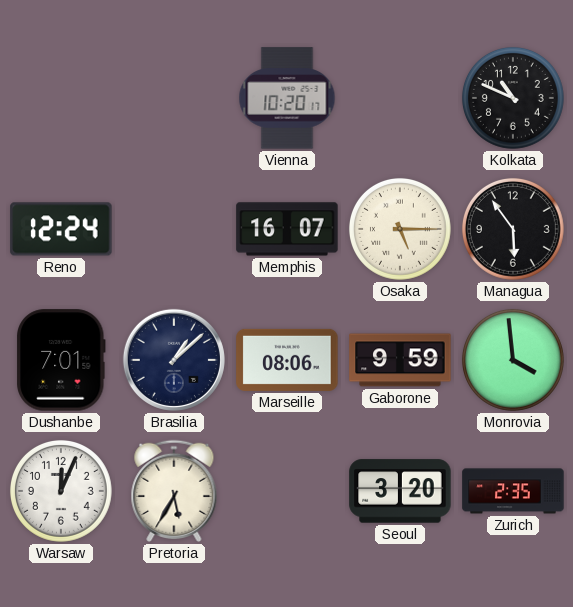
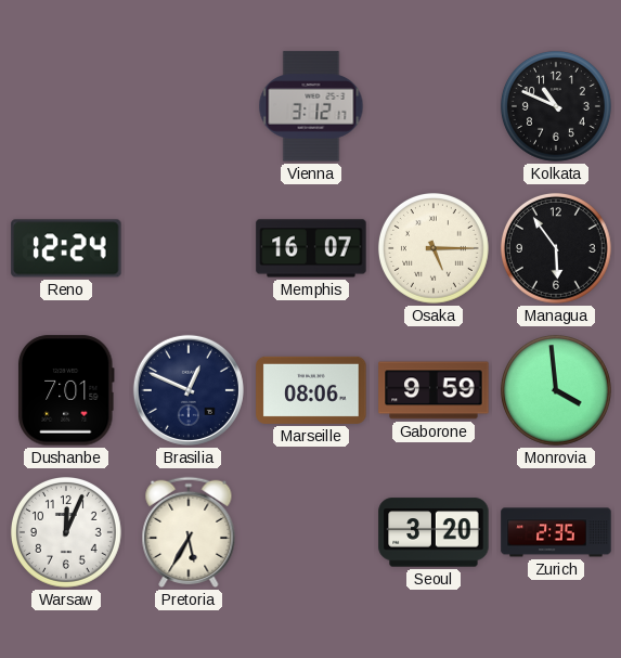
Vienna: 10:20 -> 3:12 (311, 106)
Brasilia: 1:08 -> 12:49 (189, 390)
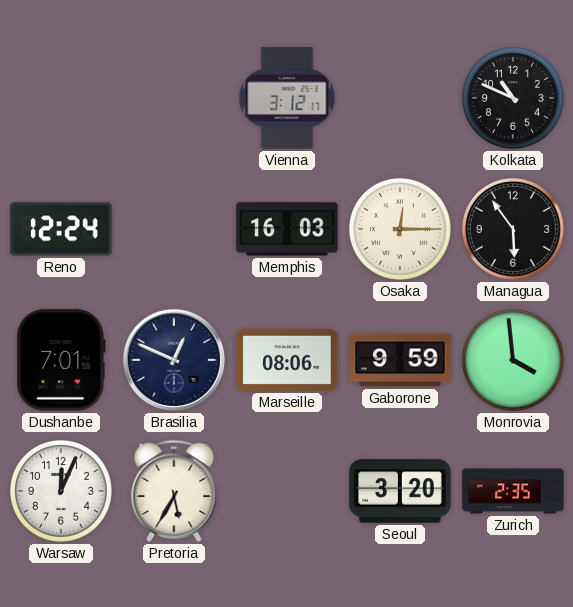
Memphis: 16:07 -> 16:03 (287, 229)
Osaka: 5:15 -> 12:15 (400, 229)
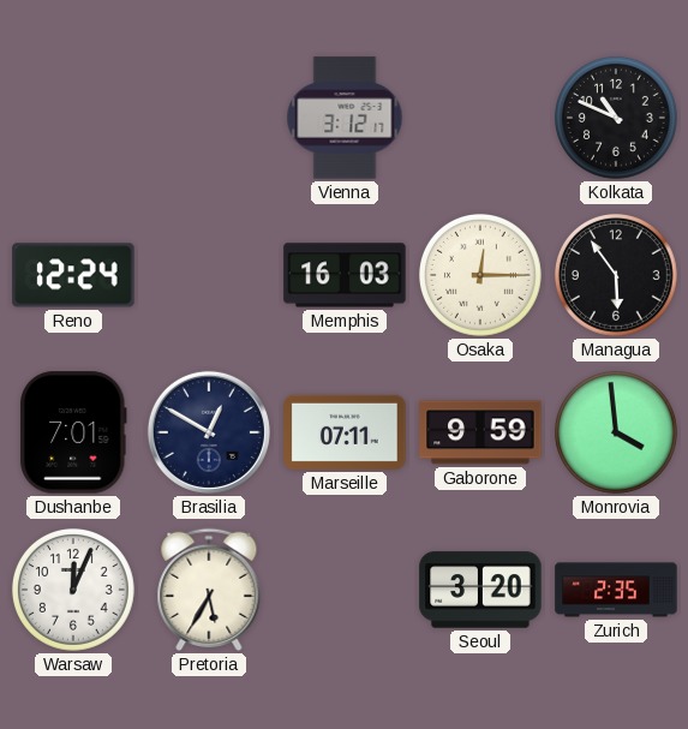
Brasilia: 12:49 -> 12:50 (209, 432)
Marseille: 08:06 -> 07:11 (345, 432)
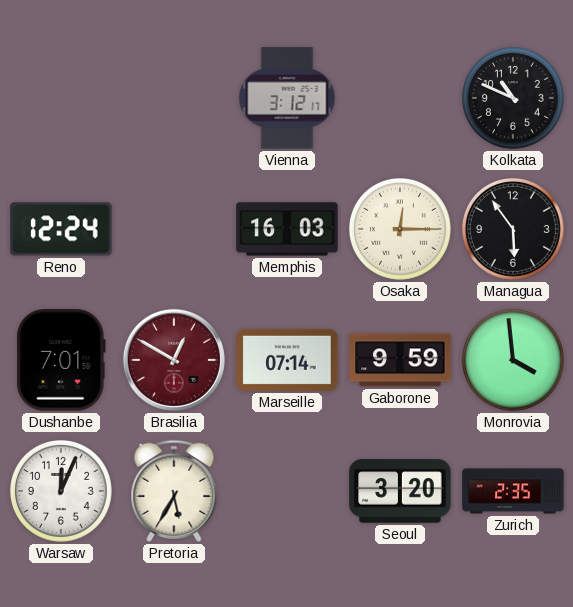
Brasilia dial: navy -> burgundy (174, 360)
Marseille: 07:11 -> 07:14 (287, 360)
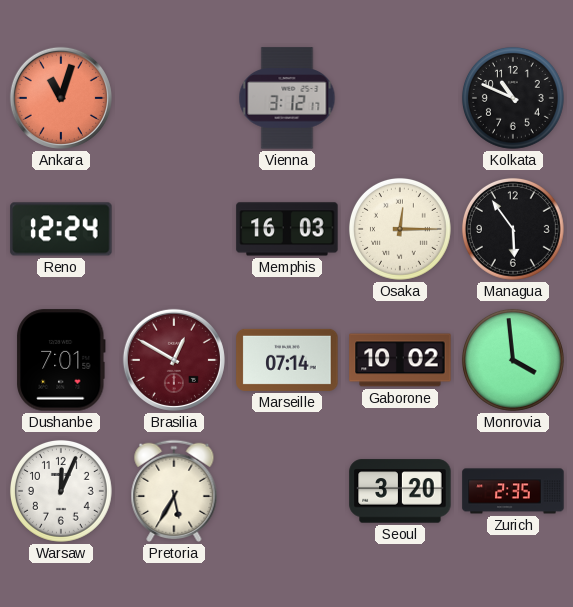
Ankara: none -> 11:03 (61, 98)
Gaborone: 9:59 -> 10:02 (400, 360)
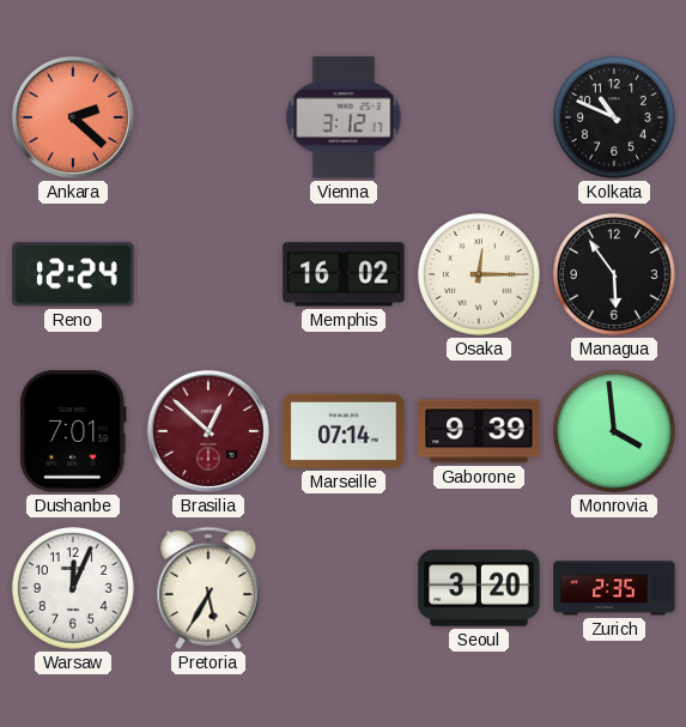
Ankara: 11:03 -> 2:22 (73, 117)
Memphis: 16:03 -> 16:02 (344, 274)
Brasilia: 12:50 -> 12:52 (208, 431)
Gaborone: 10:02 -> 9:39 (479, 431)
